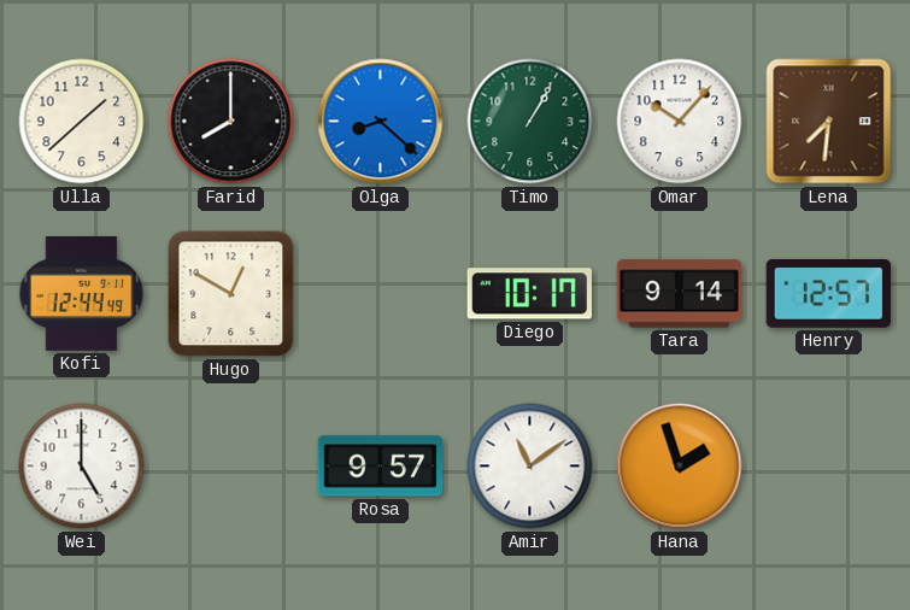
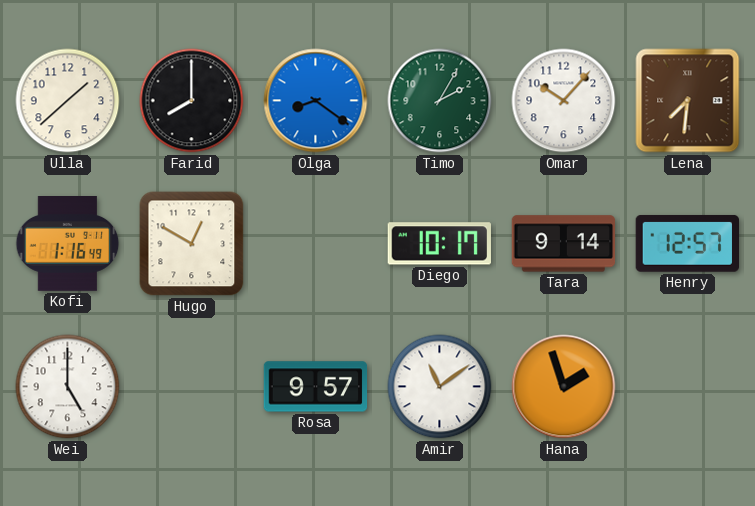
Olga: 8:22 -> 8:21 (316, 101)
Timo: 1:05 -> 2:05 (440, 101)
Kofi: 12:44 -> 1:16 (68, 244)
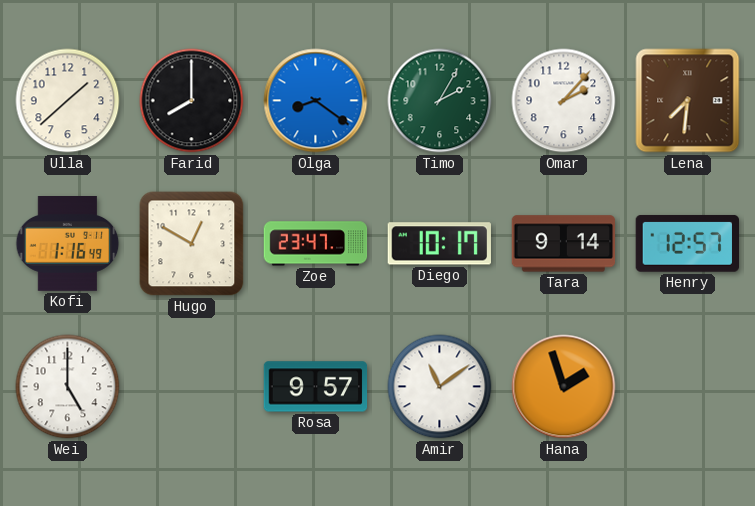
Omar: 10:07 -> 2:07 (564, 101)
Zoe: none -> 23:47 (316, 244)
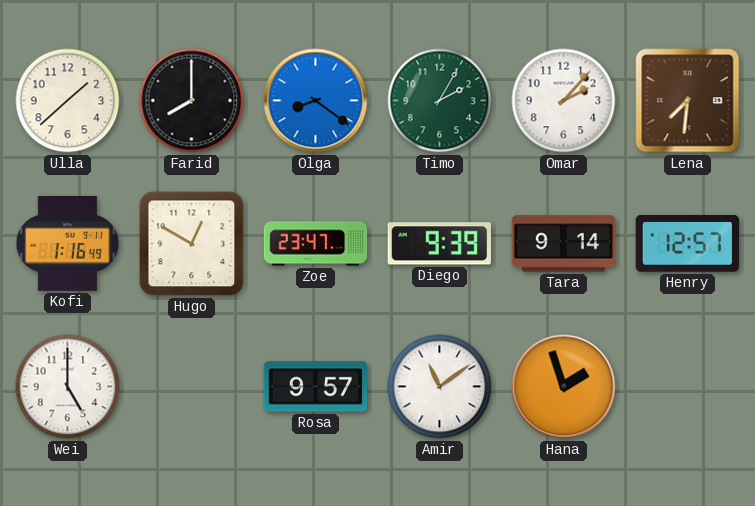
Diego: 10:17 -> 9:39 (439, 244)
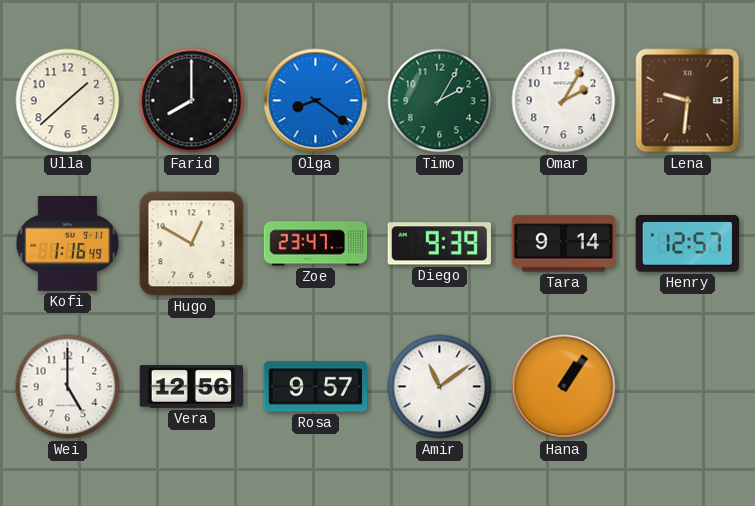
Omar: 2:07 -> 2:05 (564, 101)
Lena: 7:31 -> 9:31 (688, 101)
Vera: none -> 12:56 (192, 387)
Hana: 1:57 -> 1:06 (564, 387)
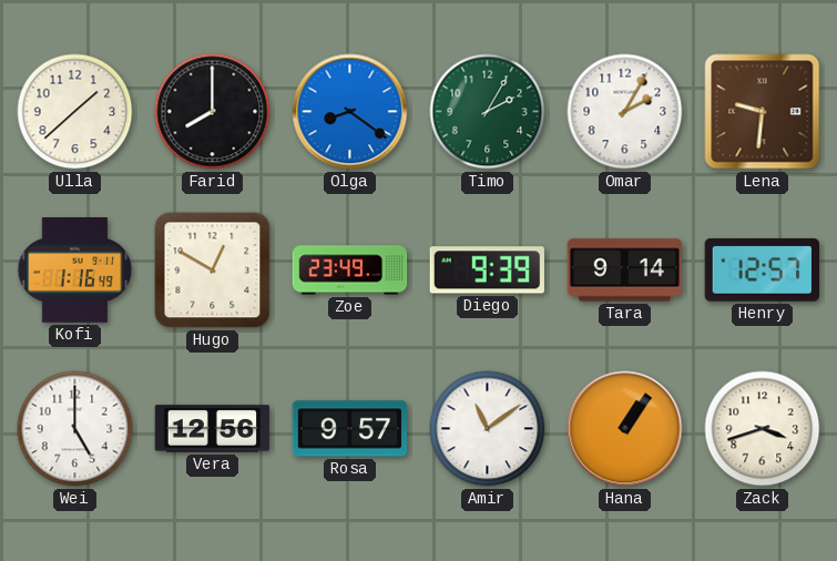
Zoe: 23:47 -> 23:49 (350, 271)
Zack: none -> 3:42 (763, 429)
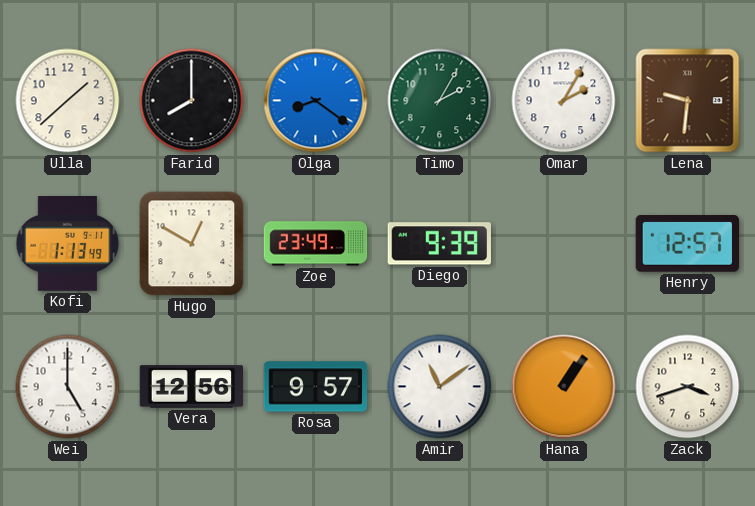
Kofi: 1:16 -> 1:13 (68, 244)
Tara: 9:14 -> none (625, 271)
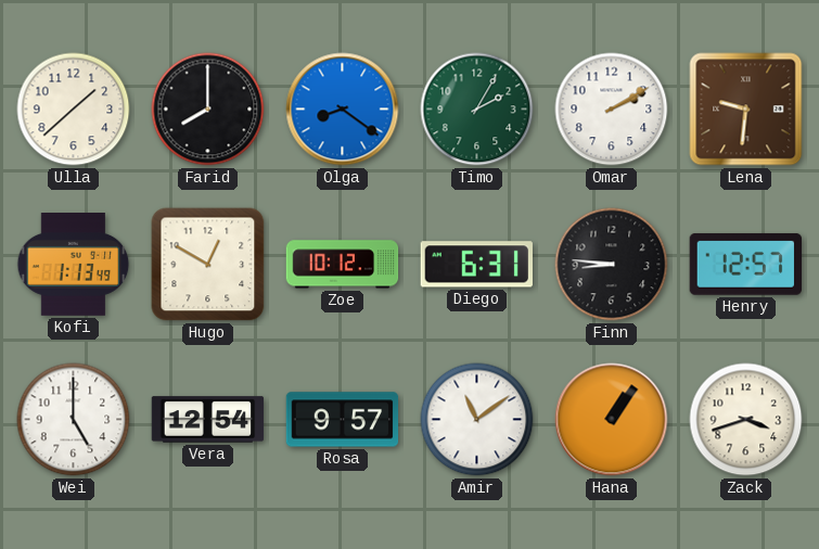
Omar: 2:05 -> 2:10 (612, 110)
Zoe: 23:49 -> 10:12 (343, 265)
Diego: 9:39 -> 6:31 (476, 265)
Finn: none -> 8:46 (612, 265)
Vera: 12:56 -> 12:54 (208, 420)
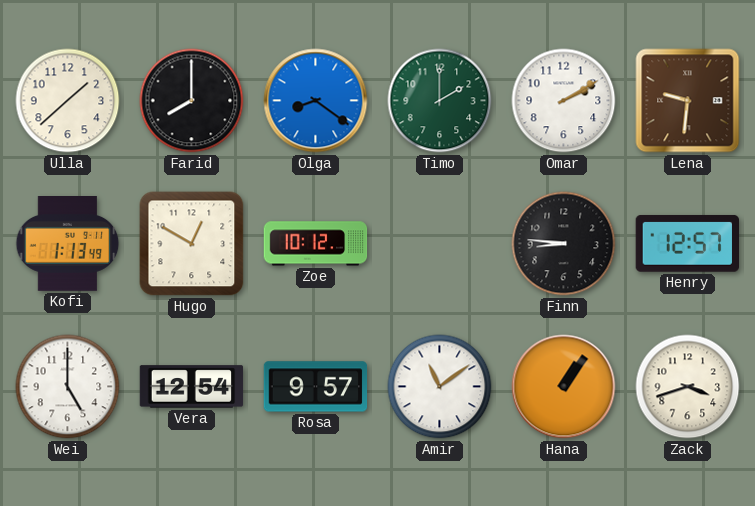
Timo: 2:05 -> 2:00 (440, 101)
Diego: 6:31 -> none (476, 265)
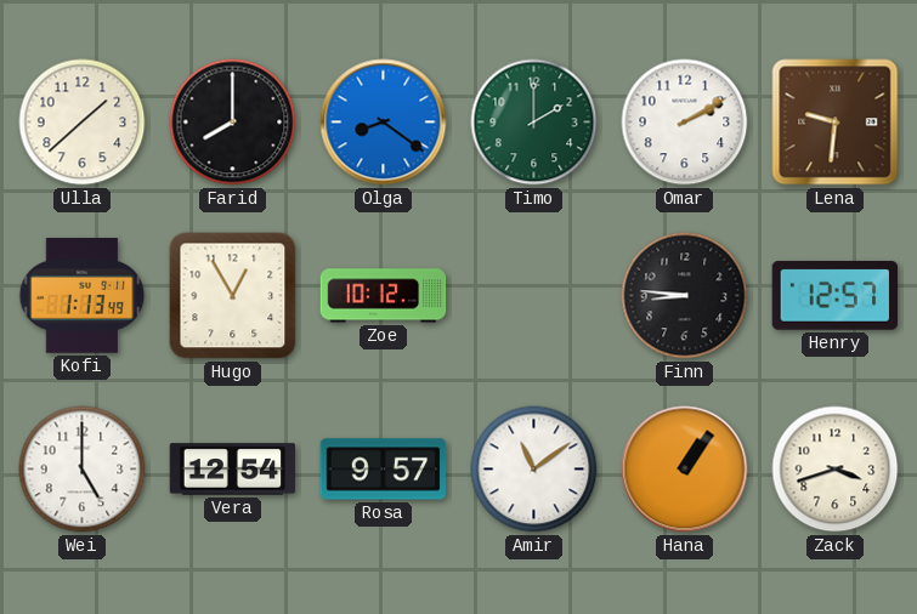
Hugo: 12:50 -> 12:55 (233, 296)
